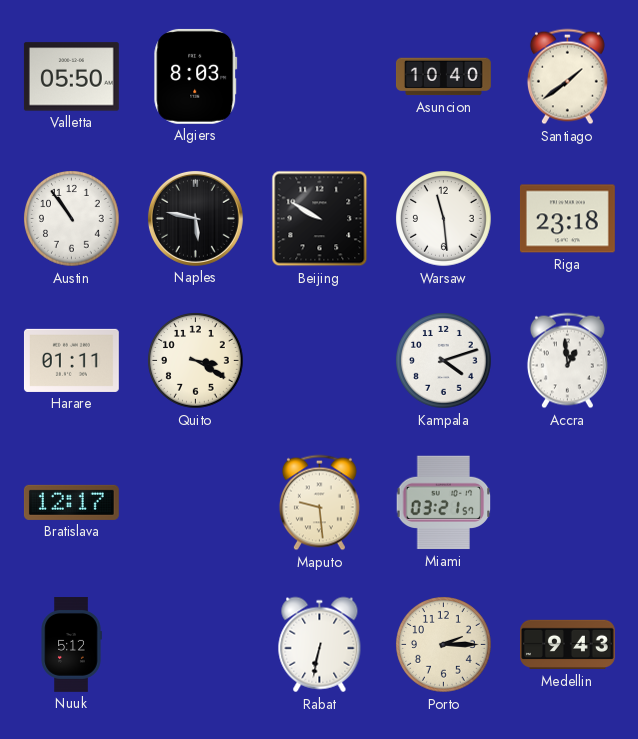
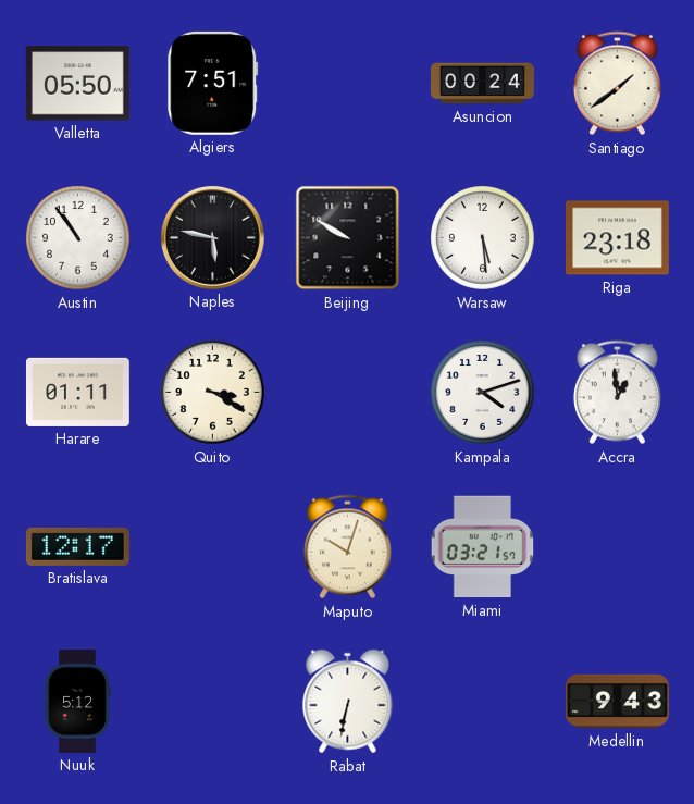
Algiers: 8:03 -> 7:51 (213, 83)
Asuncion: 10:40 -> 00:24 (483, 84)
Warsaw: 11:29 -> 5:29 (483, 238)
Maputo: 9:29 -> 10:03 (347, 547)
Porto: 2:15 -> none (444, 645)
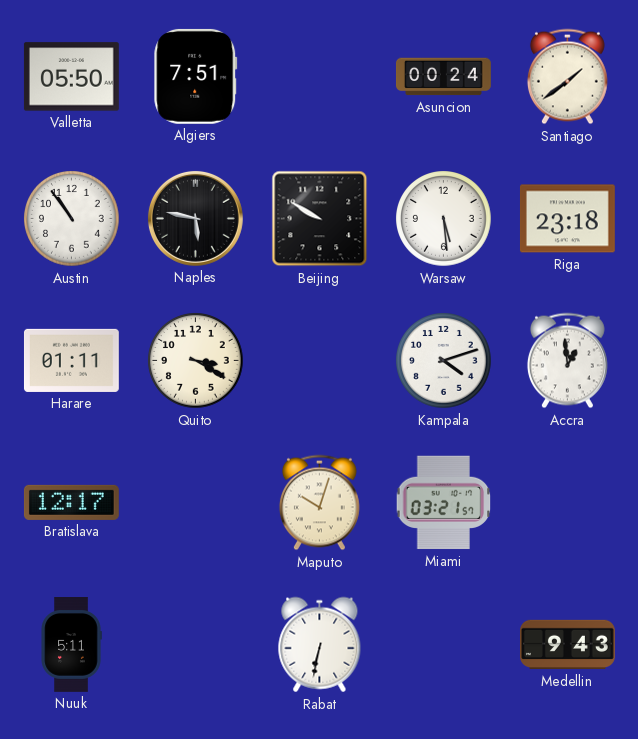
Nuuk: 5:12 -> 5:11 (71, 645)
